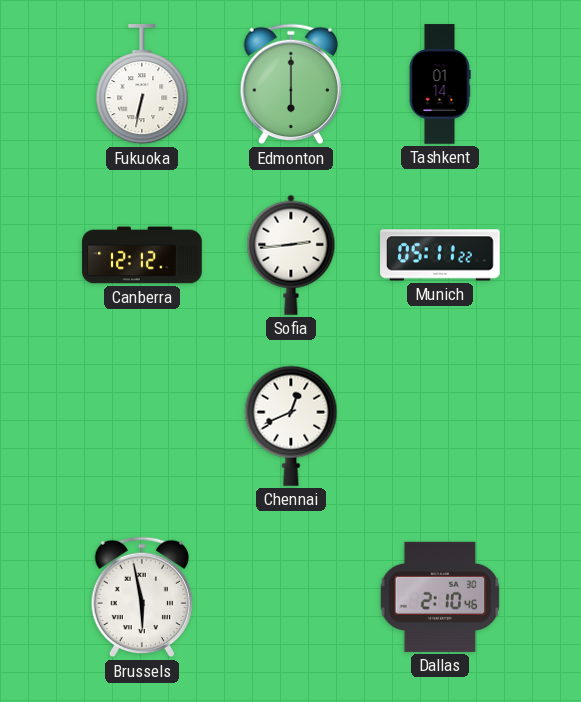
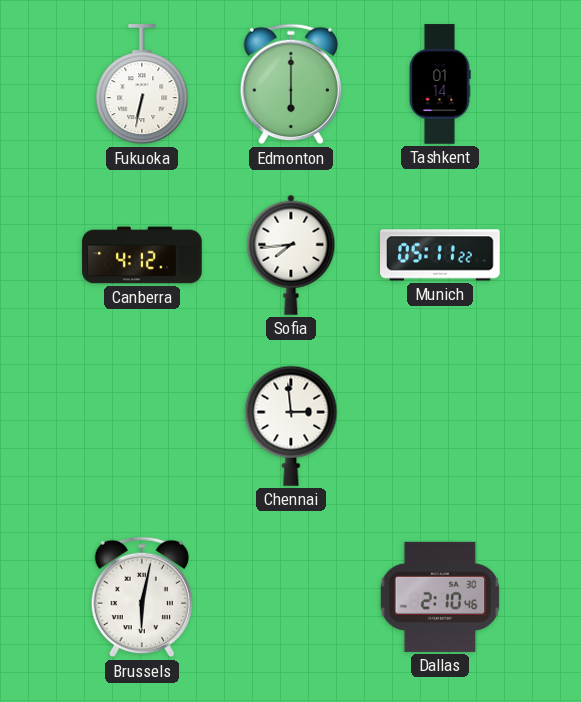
Canberra: 12:12 -> 4:12 (142, 255)
Sofia: 2:44 -> 7:44 (291, 255)
Chennai: 12:41 -> 2:59 (291, 426)
Brussels: 5:58 -> 6:02 (141, 597)
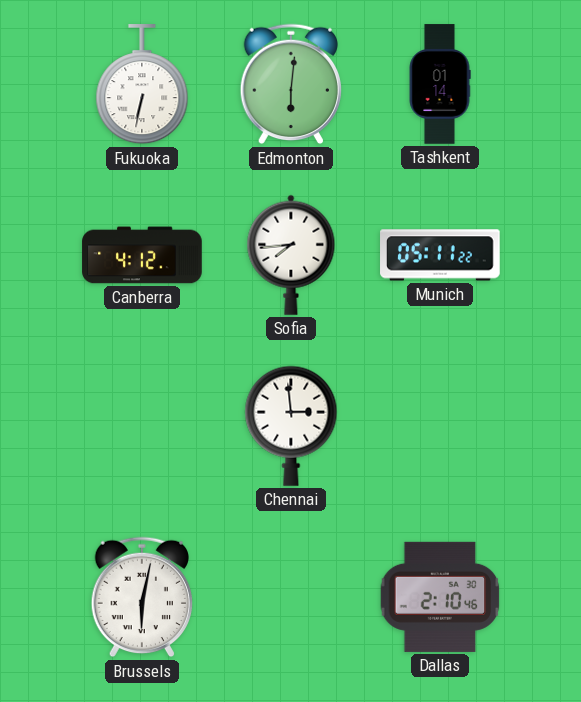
Edmonton: 6:00 -> 6:01 (290, 84)
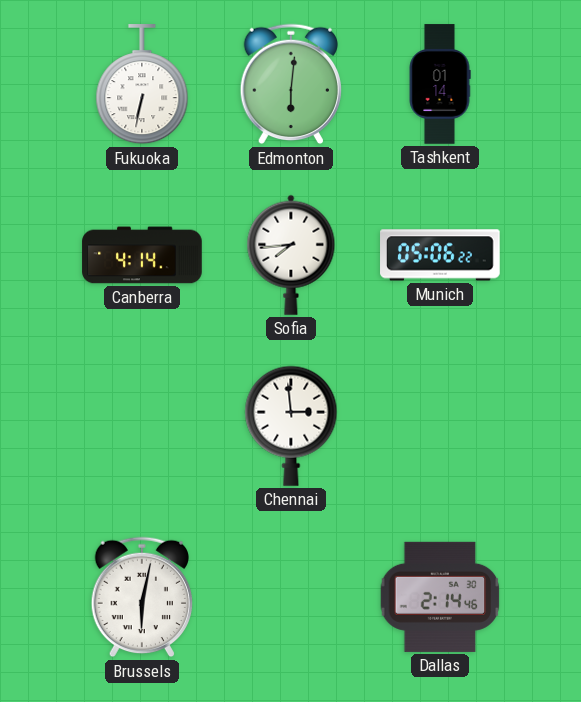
Canberra: 4:12 -> 4:14 (142, 255)
Munich: 05:11 -> 05:06 (440, 255)
Dallas: 2:10 -> 2:14 (440, 597)
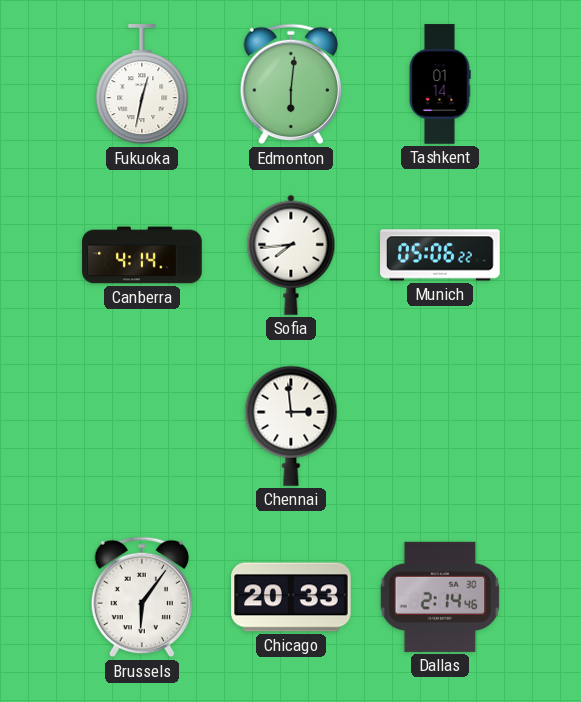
Fukuoka: 6:32 -> 12:32 (142, 85)
Brussels: 6:02 -> 6:06 (141, 597)
Chicago: none -> 20:33 (291, 597)
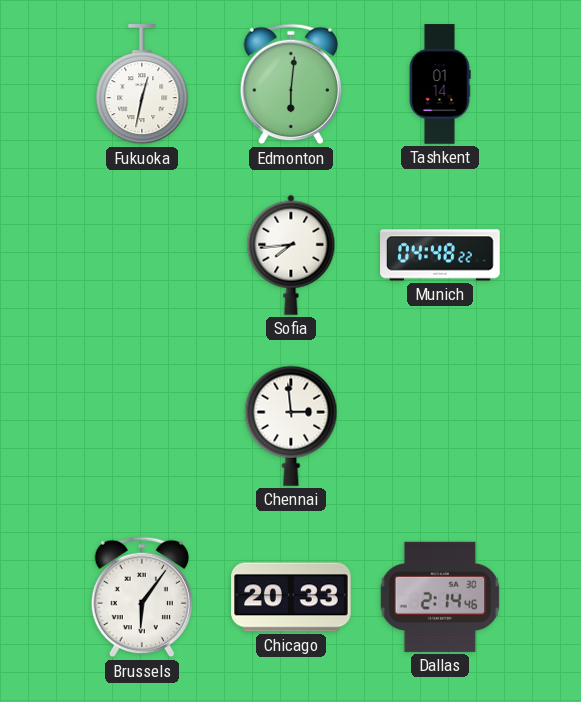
Canberra: 4:14 -> none (142, 255)
Munich: 05:06 -> 04:48 (440, 255)
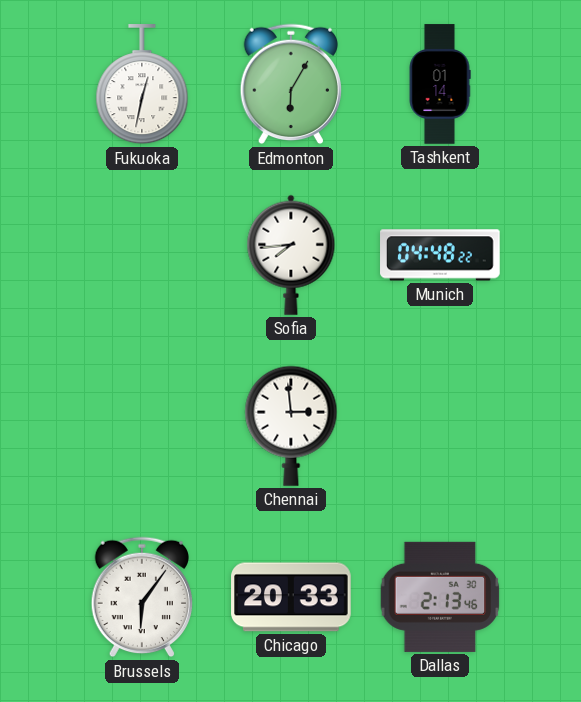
Edmonton: 6:01 -> 6:05 (290, 84)
Dallas: 2:14 -> 2:13 (440, 597)
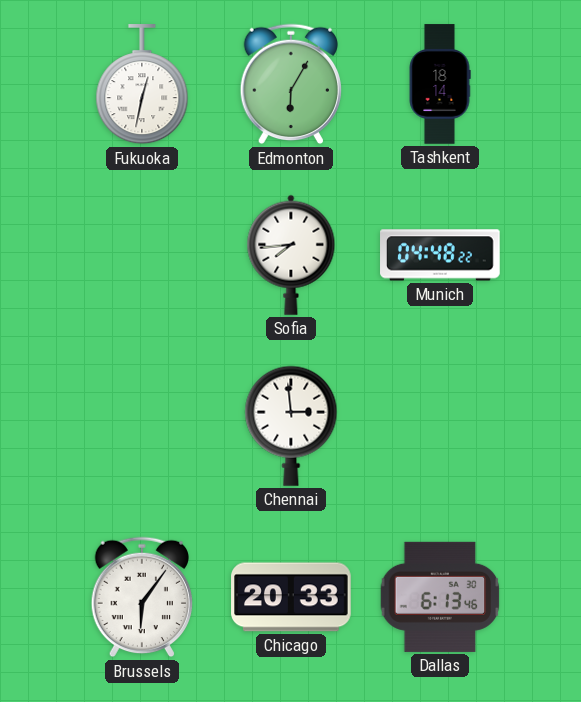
Tashkent: 01:14 -> 18:14 (440, 84)
Dallas: 2:13 -> 6:13 (440, 597)
